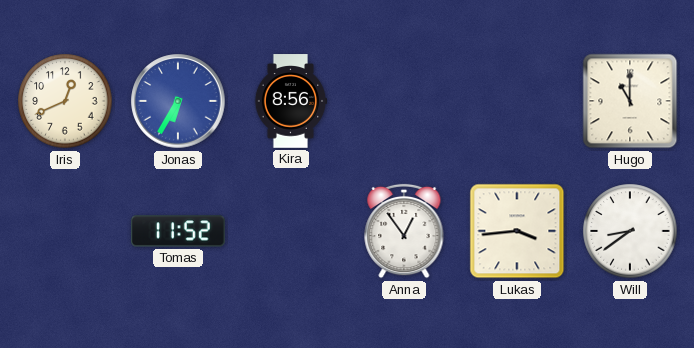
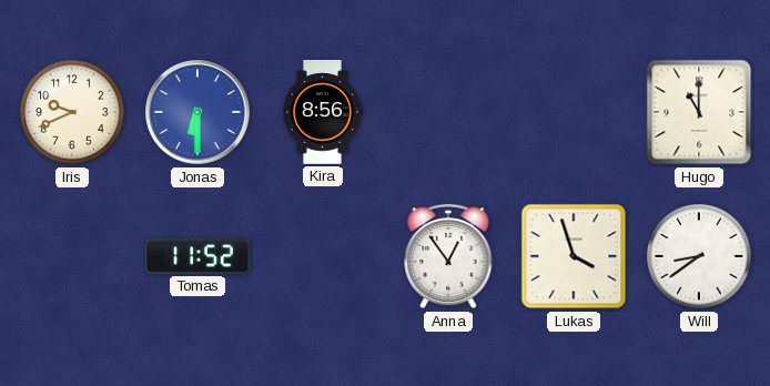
Iris: 12:41 -> 9:41 (72, 112)
Jonas: 6:35 -> 6:30 (197, 112)
Lukas: 3:44 -> 3:57 (574, 256)
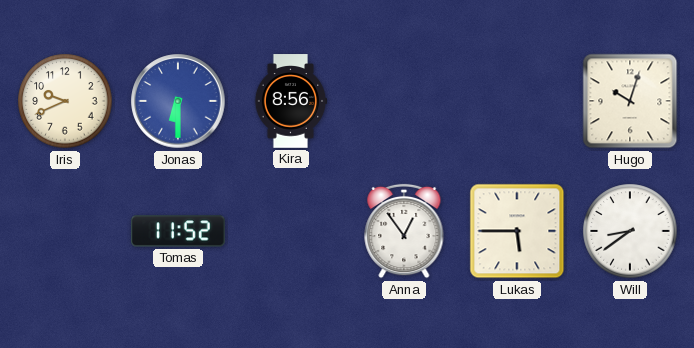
Hugo: 11:00 -> 10:03 (630, 101)
Lukas: 3:57 -> 5:45 (517, 231)
